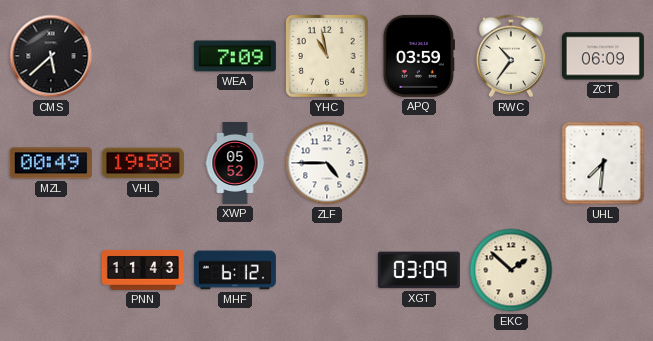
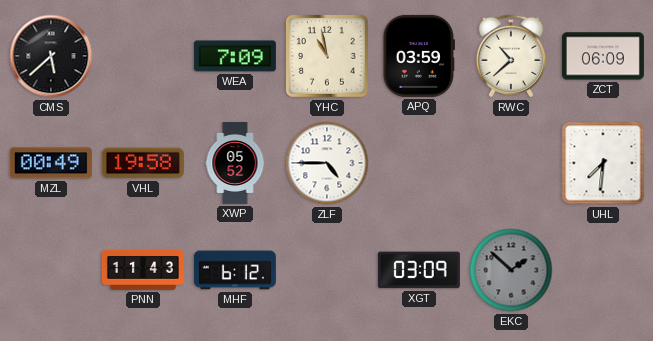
RWC: 10:36 -> 10:38 (511, 56)
EKC dial: cream -> grey (511, 270)
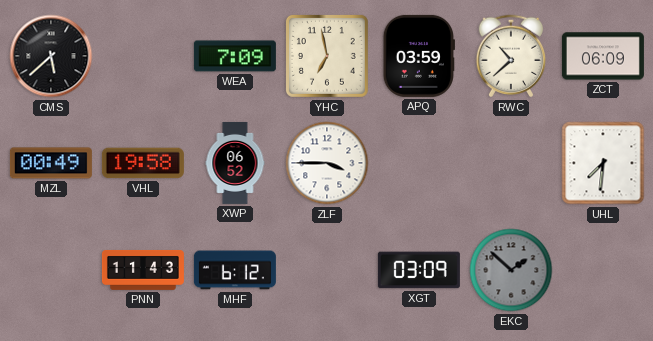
YHC: 10:58 -> 6:58 (327, 56)
XWP: 05:52 -> 06:52 (235, 163)
ZLF: 4:45 -> 3:45 (327, 163)
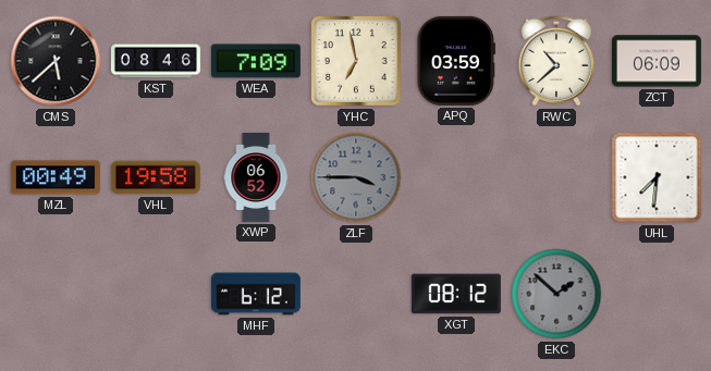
KST: none -> 08:46 (156, 61)
ZLF dial: white -> grey (356, 177)
PNN: 11:43 -> none (143, 270)
XGT: 03:09 -> 08:12 (456, 294)
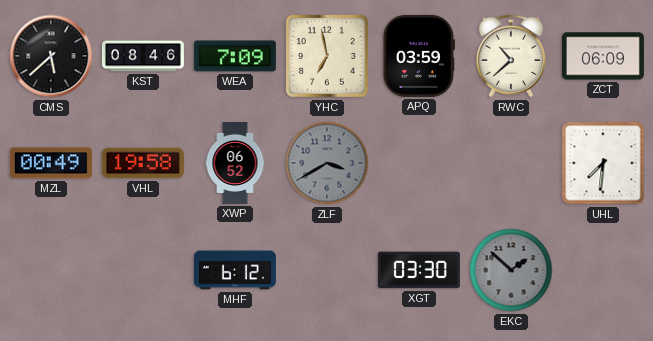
ZLF: 3:45 -> 3:40 (327, 163)
XGT: 08:12 -> 03:30 (419, 270)
